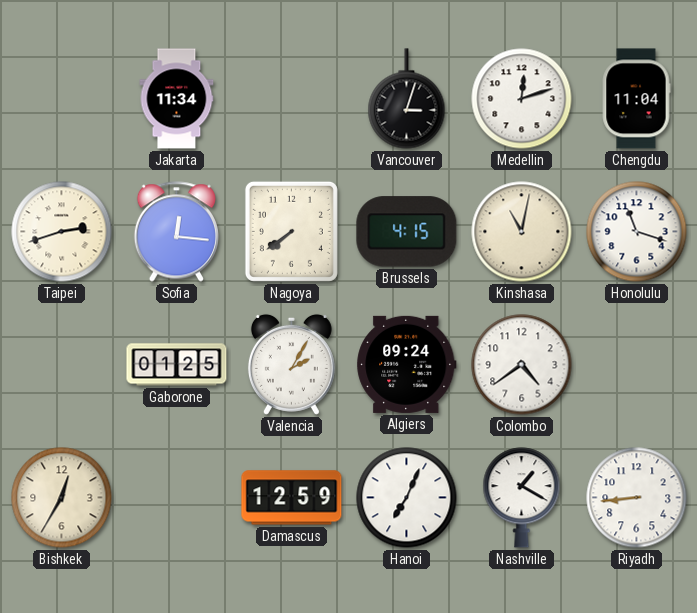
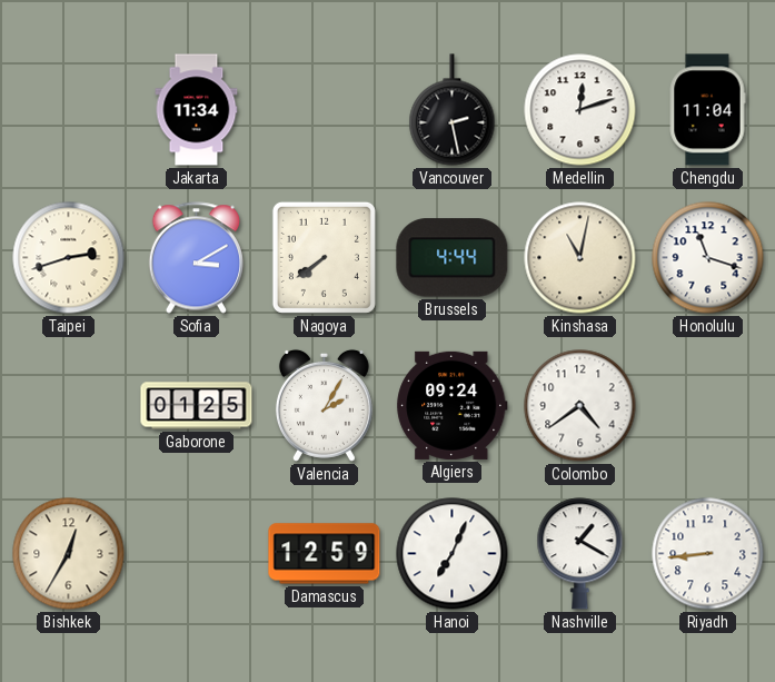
Vancouver: 3:03 -> 2:28 (453, 110)
Sofia: 12:16 -> 3:10 (196, 258)
Brussels: 4:15 -> 4:44 (453, 258)
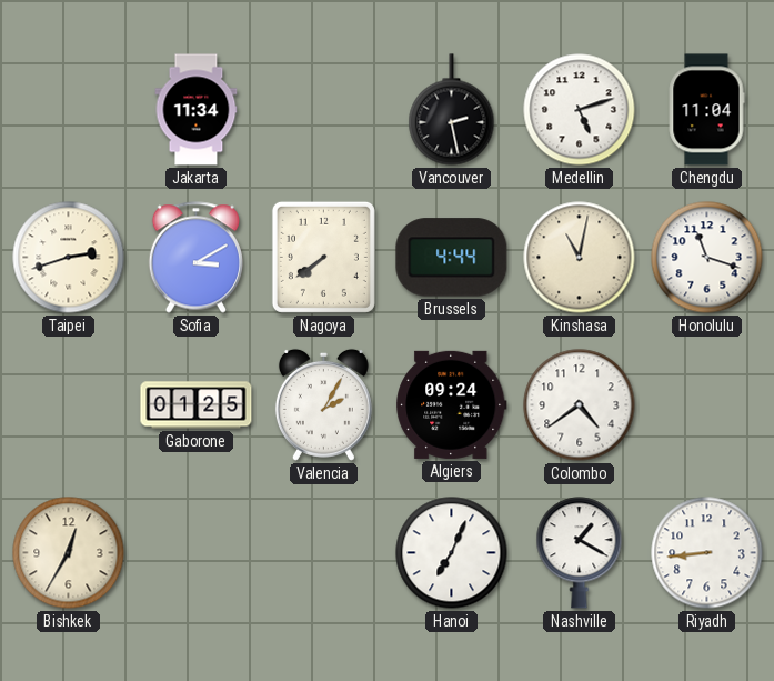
Medellin: 12:12 -> 5:12 (580, 110)
Damascus: 12:59 -> none (325, 554)
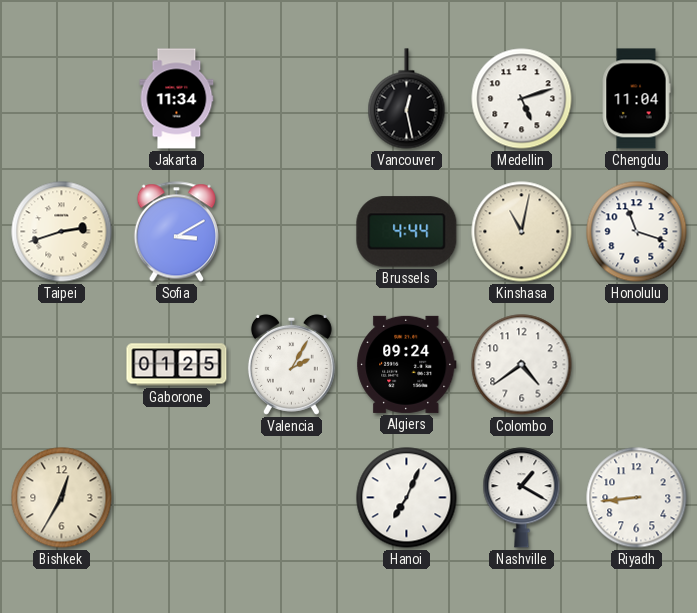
Vancouver: 2:28 -> 12:28 (407, 99)
Nagoya: 7:39 -> none (323, 257)
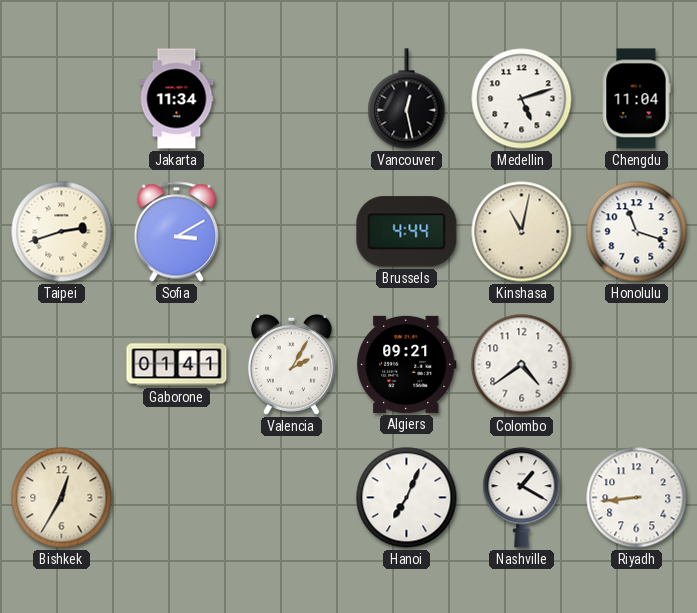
Gaborone: 01:25 -> 01:41 (177, 365)
Algiers: 09:24 -> 09:21 (407, 364)
